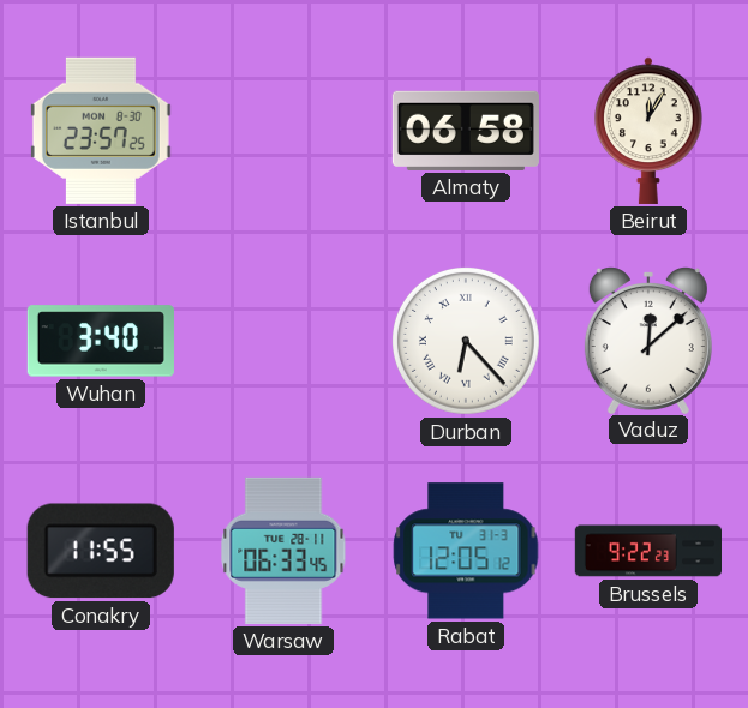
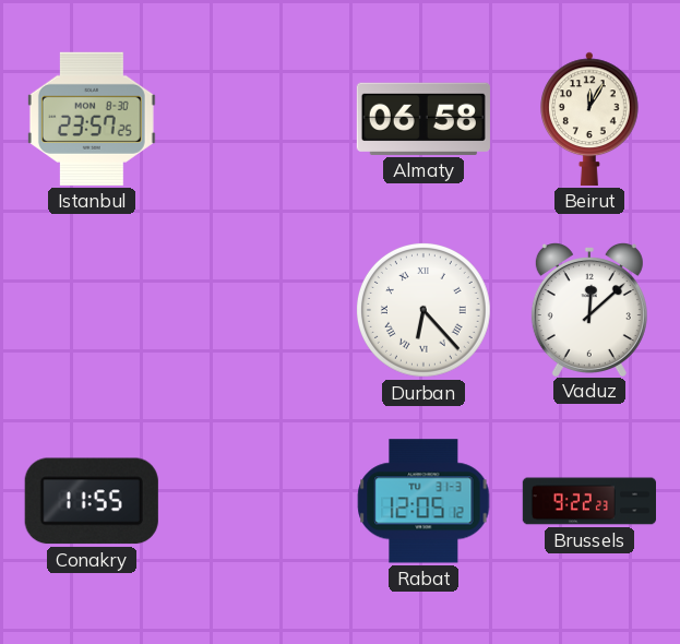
Wuhan: 3:40 -> none (101, 341)
Warsaw: 06:33 -> none (283, 551)
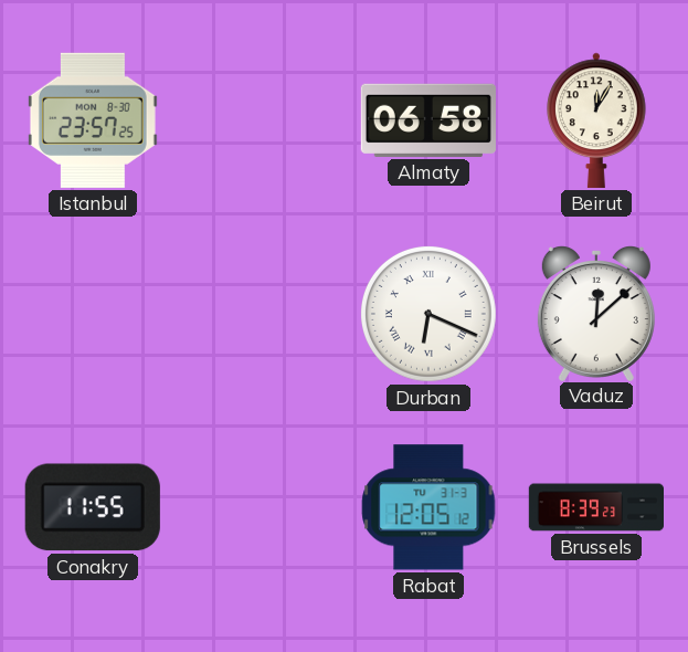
Durban: 6:23 -> 6:19 (428, 314)
Brussels: 9:22 -> 8:39 (595, 507)
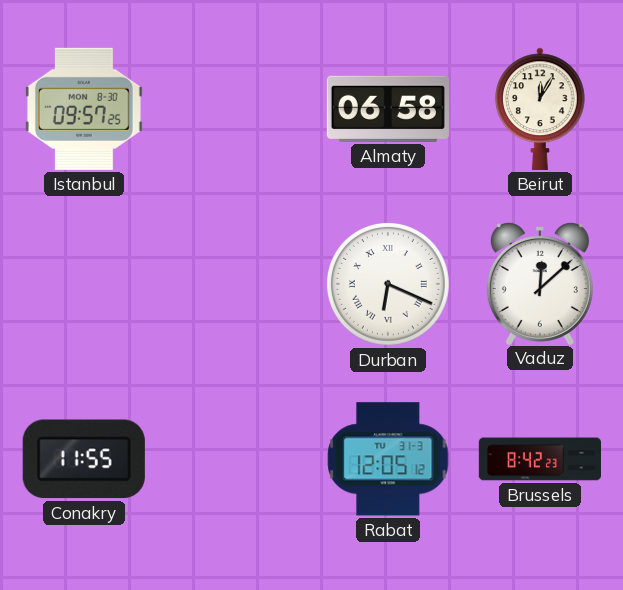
Istanbul: 23:57 -> 09:57 (84, 109)
Brussels: 8:39 -> 8:42 (539, 459)
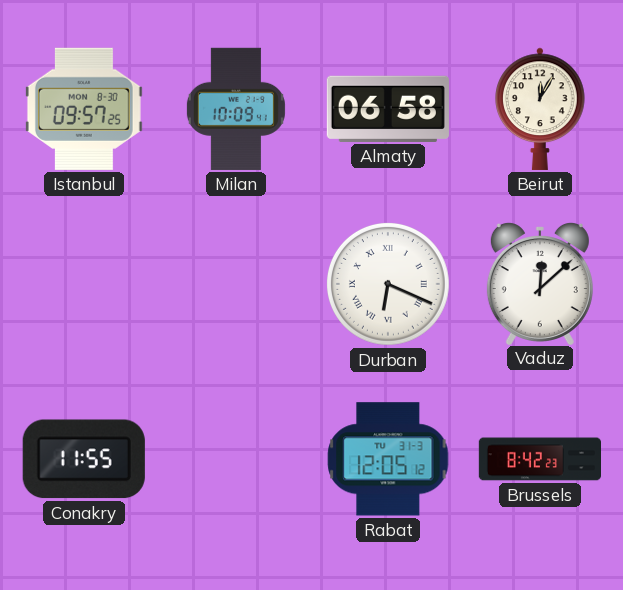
Milan: none -> 10:09 (236, 109)
